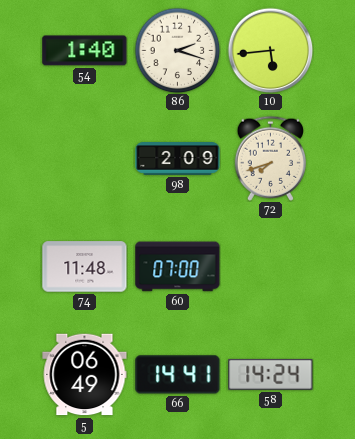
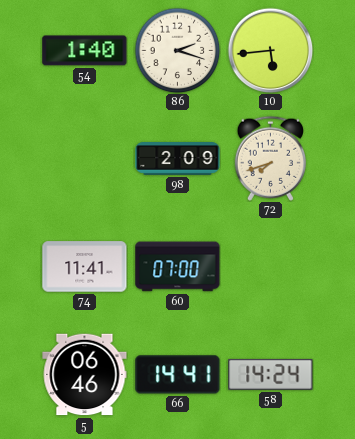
74: 11:48 -> 11:41 (85, 267)
5: 06:49 -> 06:46 (85, 375)
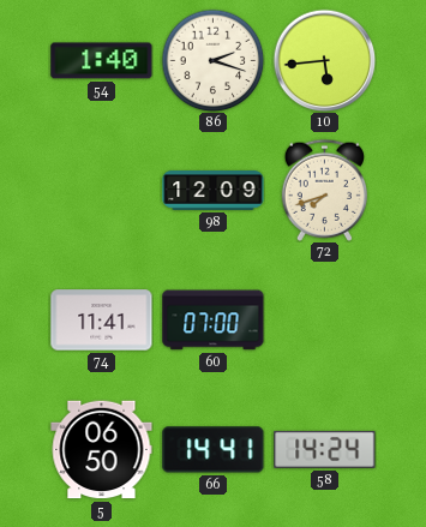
98: 2:09 -> 12:09 (214, 191)
5: 06:46 -> 06:50 (102, 450)
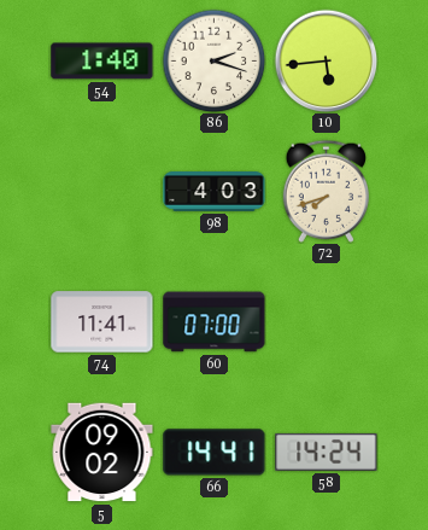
98: 12:09 -> 4:03 (215, 192)
5: 06:50 -> 09:02 (102, 453)
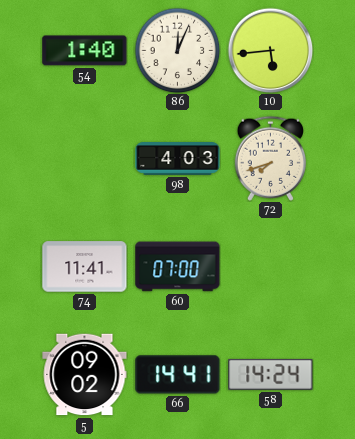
86: 2:18 -> 12:04 (177, 50)
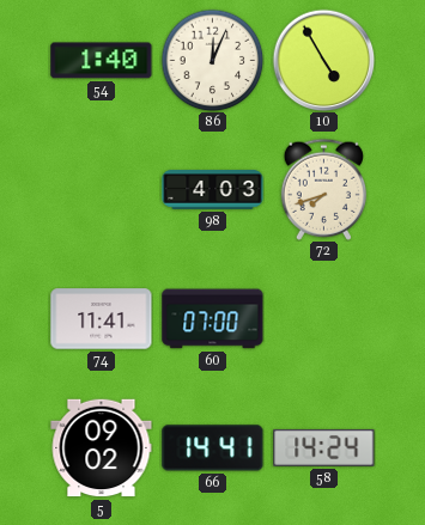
10: 5:44 -> 4:55 (323, 60)
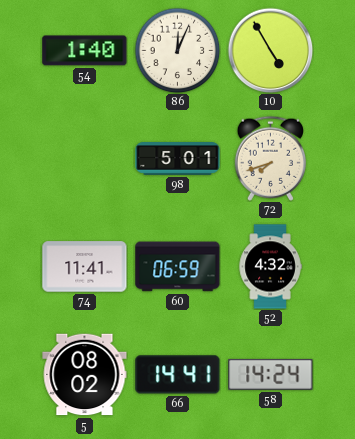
98: 4:03 -> 5:01 (178, 159)
60: 07:00 -> 06:59 (178, 267)
52: none -> 4:32 (270, 267)
5: 09:02 -> 08:02 (85, 375)
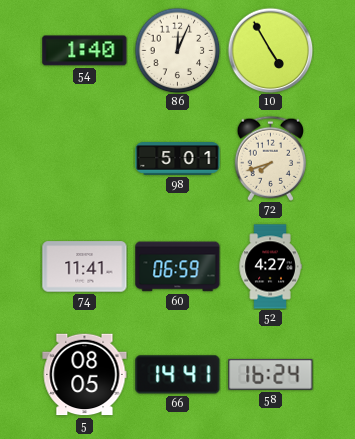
52: 4:32 -> 4:27 (270, 267)
5: 08:02 -> 08:05 (85, 375)
58: 14:24 -> 16:24 (271, 374)
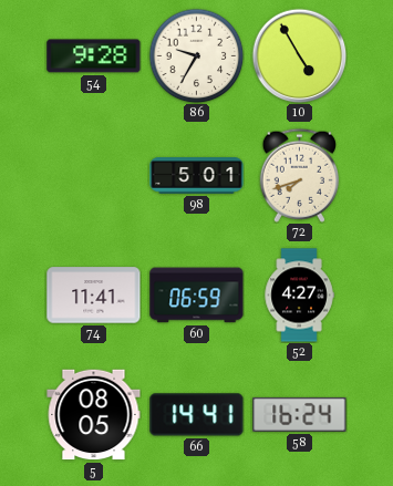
54: 1:40 -> 9:28 (94, 56)
86: 12:04 -> 9:35 (196, 55)
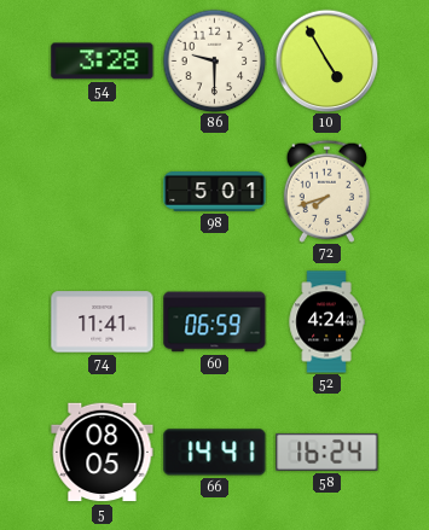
54: 9:28 -> 3:28 (103, 62)
86: 9:35 -> 9:30 (214, 60)
52: 4:27 -> 4:24 (326, 322)
